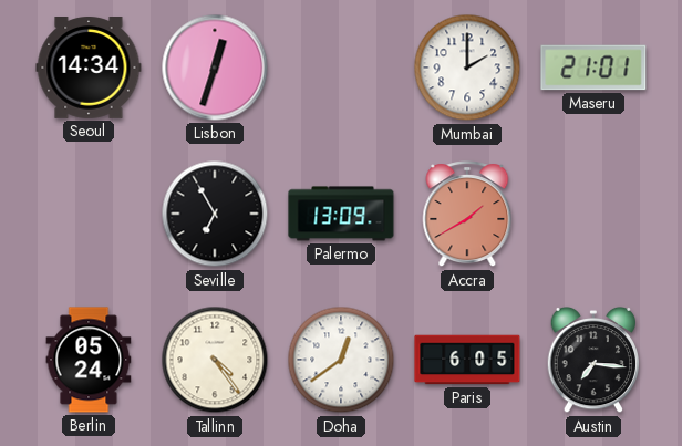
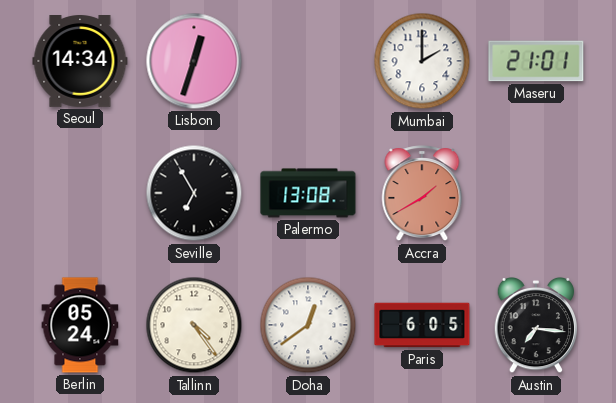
Palermo: 13:09 -> 13:08 (308, 193)
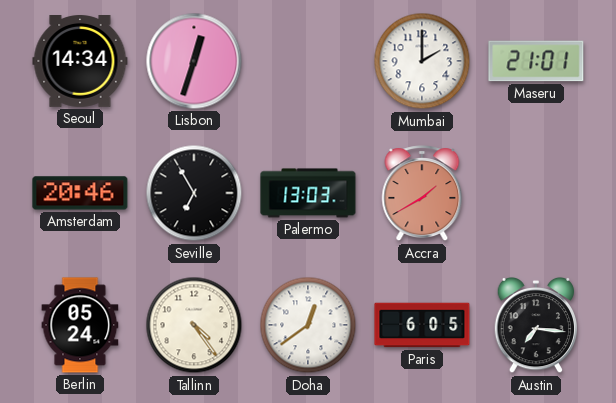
Amsterdam: none -> 20:46 (80, 193)
Palermo: 13:08 -> 13:03 (308, 193)
